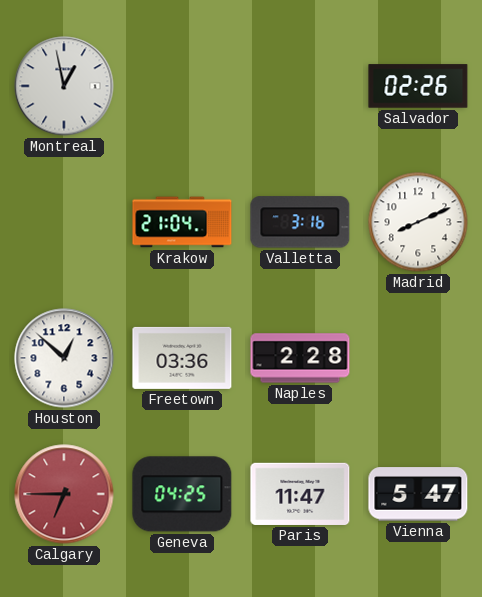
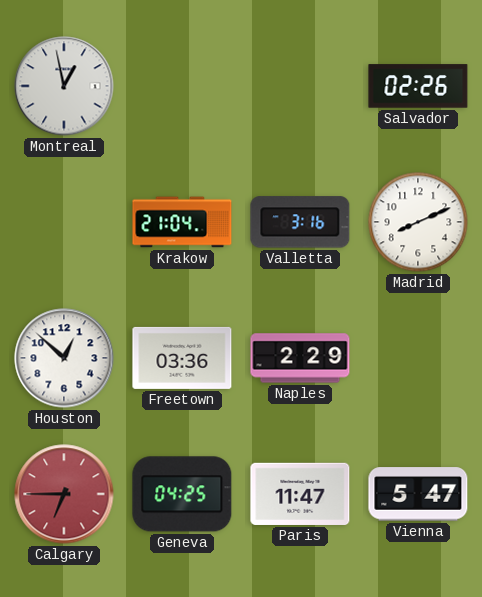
Naples: 2:28 -> 2:29 (300, 358)
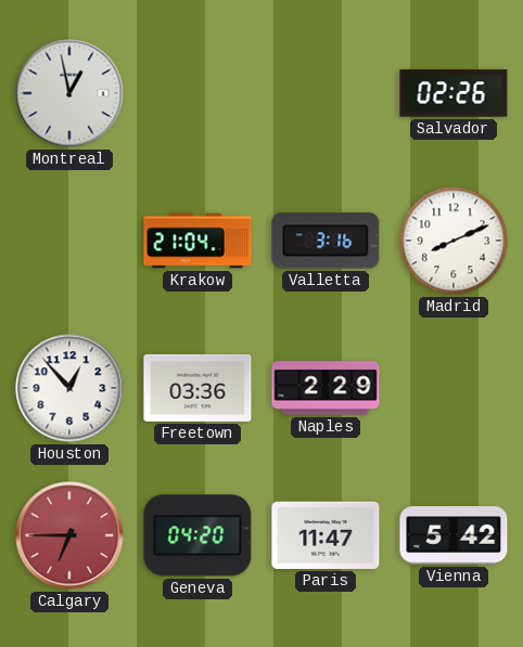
Houston: 12:52 -> 12:53 (69, 388)
Geneva: 04:25 -> 04:20 (197, 535)
Vienna: 5:47 -> 5:42 (454, 535)
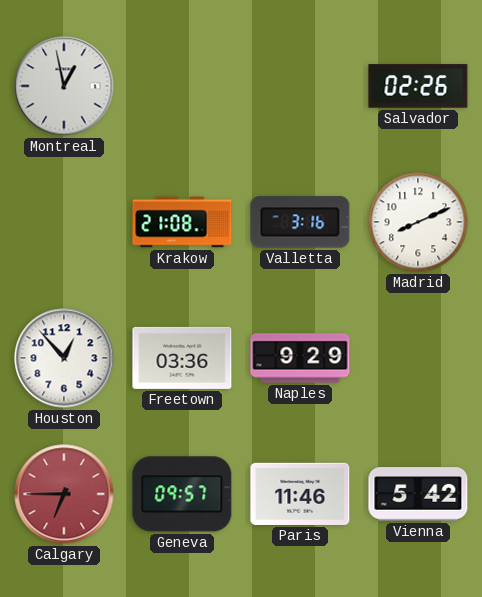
Krakow: 21:04 -> 21:08 (182, 222)
Naples: 2:29 -> 9:29 (300, 358)
Geneva: 04:20 -> 09:57 (182, 494)
Paris: 11:47 -> 11:46 (300, 494)
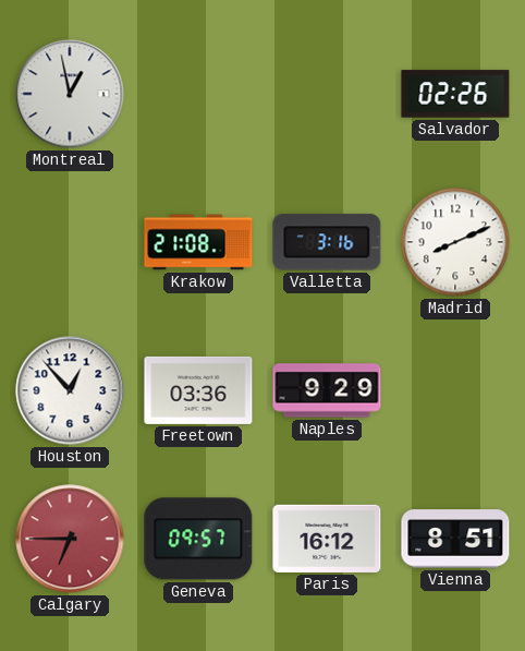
Paris: 11:46 -> 16:12 (327, 539)
Vienna: 5:42 -> 8:51 (455, 539)
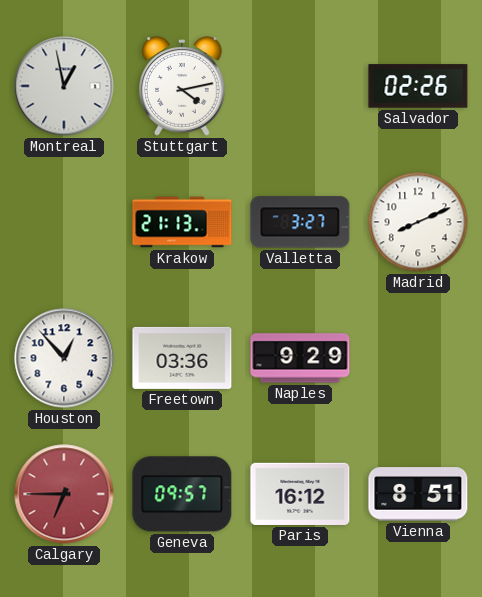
Stuttgart: none -> 4:13 (183, 86)
Krakow: 21:08 -> 21:13 (182, 222)
Valletta: 3:16 -> 3:27 (300, 222)
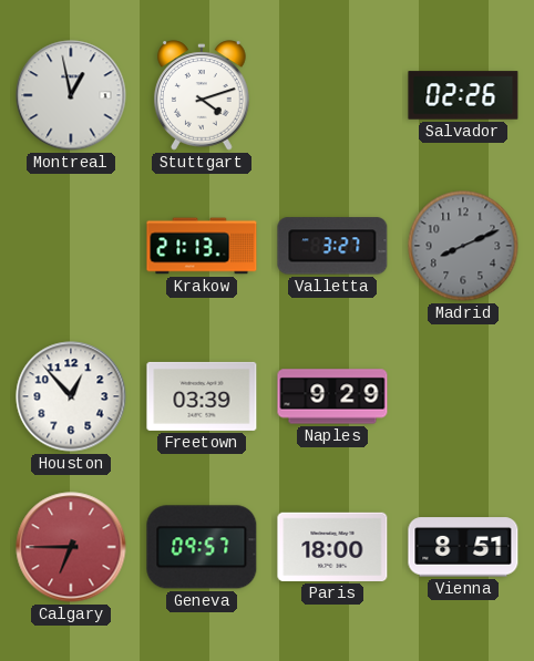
Stuttgart: 4:13 -> 4:12 (203, 95)
Madrid dial: white -> grey (463, 246)
Freetown: 03:36 -> 03:39 (202, 396)
Paris: 16:12 -> 18:00 (332, 547)
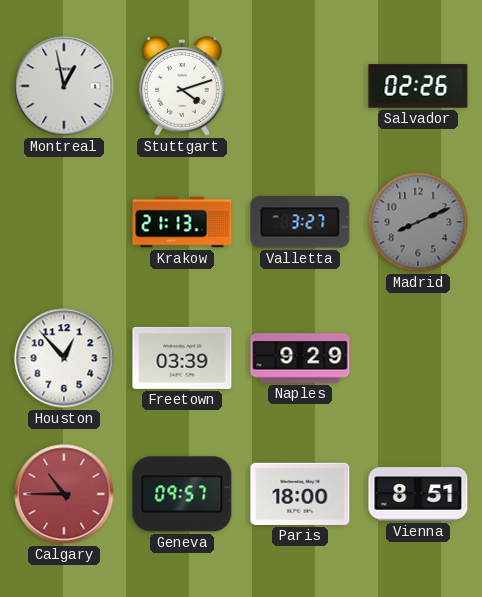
Calgary: 6:45 -> 10:45 (64, 494)
